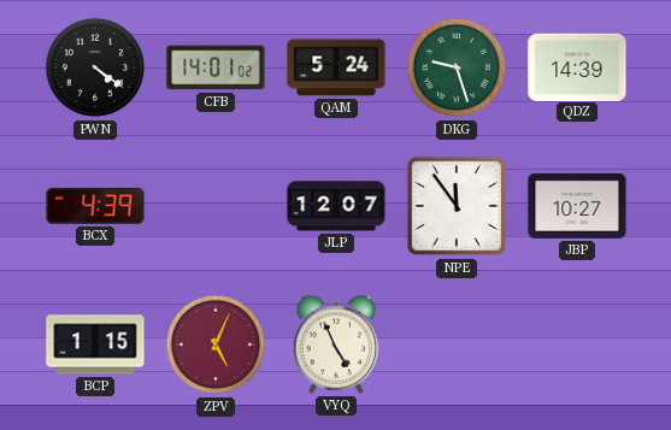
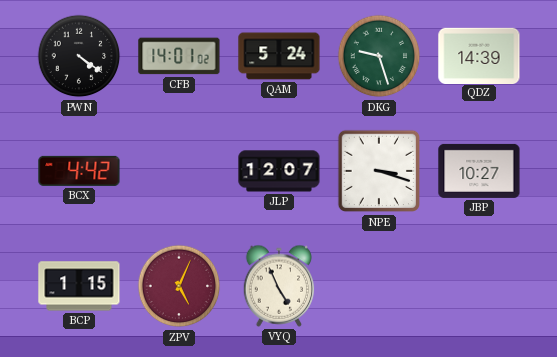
BCX: 4:39 -> 4:42 (79, 171)
NPE: 11:54 -> 3:18 (379, 171)
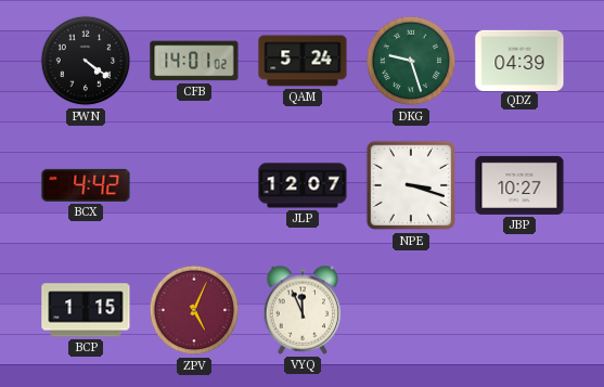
QDZ: 14:39 -> 04:39 (519, 60)
VYQ: 4:56 -> 11:56 (303, 310)
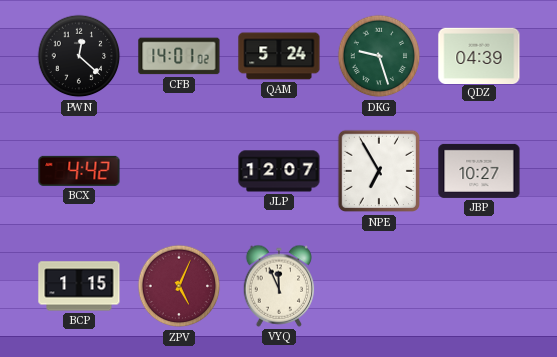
PWN: 4:21 -> 12:22 (79, 56)
NPE: 3:18 -> 6:55 (379, 171)
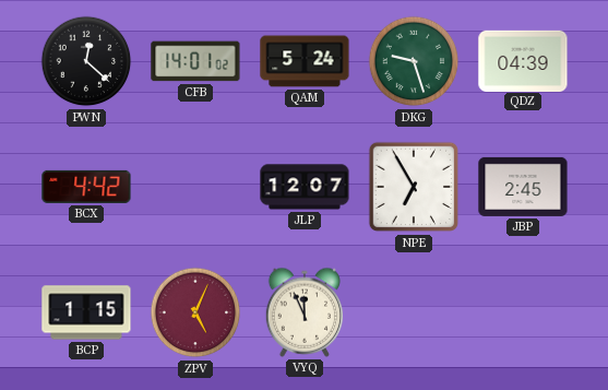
JBP: 10:27 -> 2:45 (523, 187)
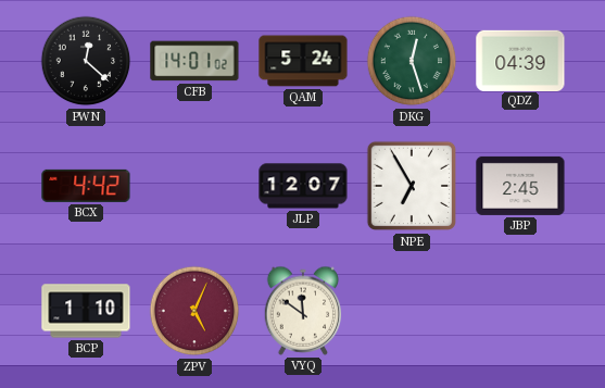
DKG: 9:27 -> 12:27 (412, 61)
BCP: 1:15 -> 1:10 (86, 311)
VYQ: 11:56 -> 11:51 (303, 311)
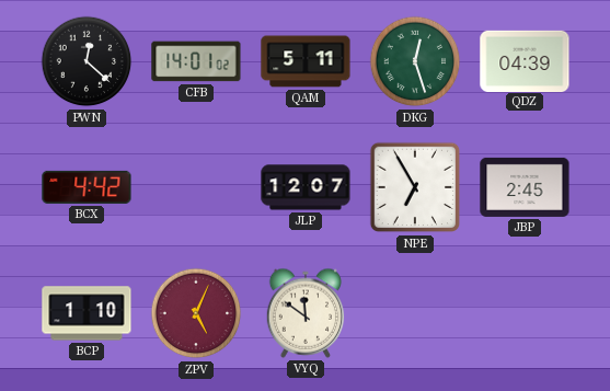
QAM: 5:24 -> 5:11 (306, 61)
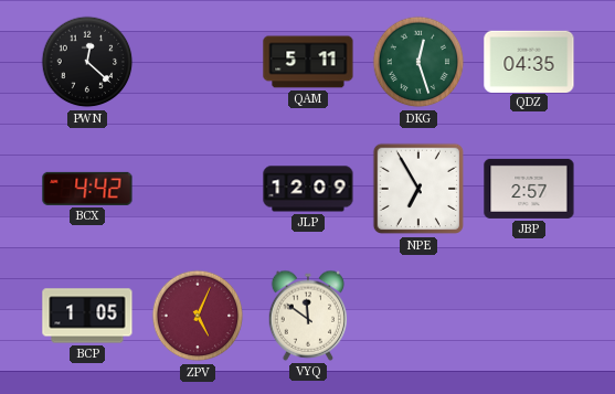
CFB: 14:01 -> none (196, 61)
QDZ: 04:39 -> 04:35 (529, 61)
JLP: 12:07 -> 12:09 (308, 189)
JBP: 2:45 -> 2:57 (529, 189)
BCP: 1:10 -> 1:05 (87, 316)
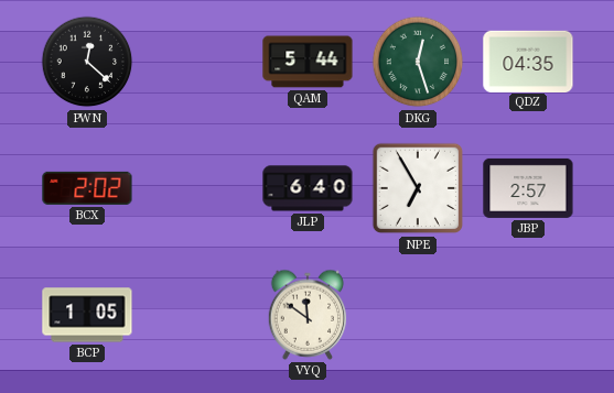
QAM: 5:11 -> 5:44 (308, 62)
BCX: 4:42 -> 2:02 (87, 188)
JLP: 12:09 -> 6:40 (308, 188)
ZPV: 5:04 -> none (198, 316)
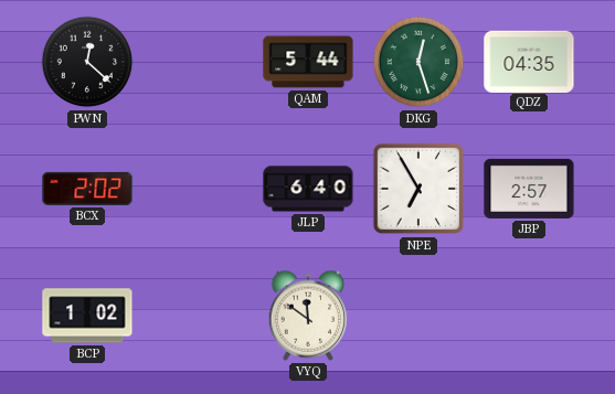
BCP: 1:05 -> 1:02 (87, 316)
